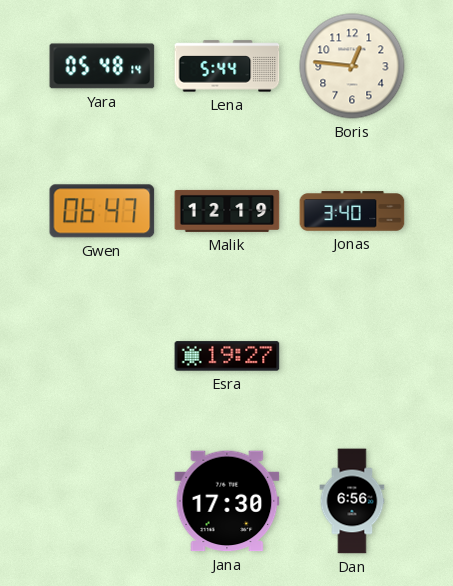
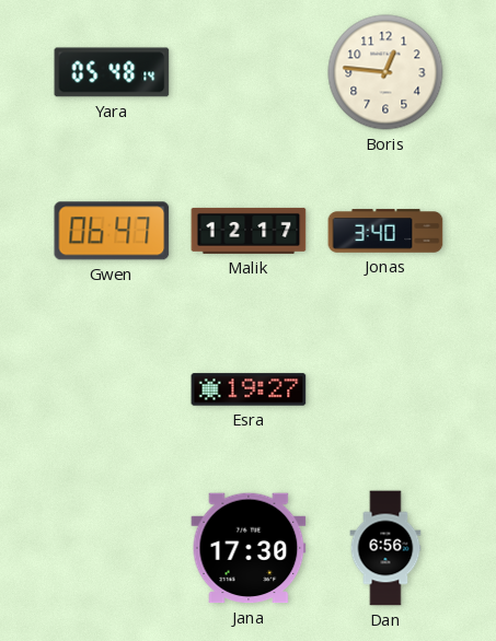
Lena: 5:44 -> none (227, 66)
Malik: 12:19 -> 12:17 (249, 231)
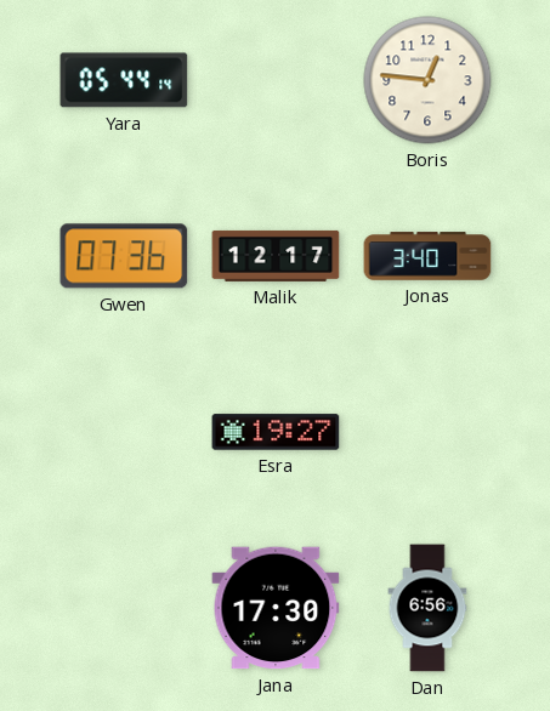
Yara: 05:48 -> 05:44 (124, 80)
Gwen: 06:47 -> 07:36 (124, 256)
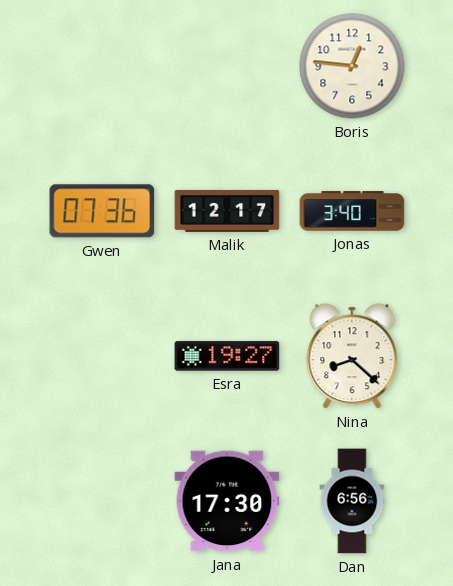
Yara: 05:44 -> none (124, 80)
Nina: none -> 8:22 (352, 356)
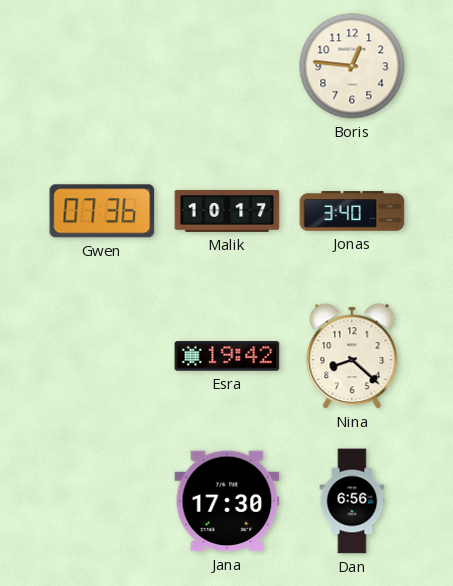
Malik: 12:17 -> 10:17 (227, 211)
Esra: 19:27 -> 19:42 (227, 356)
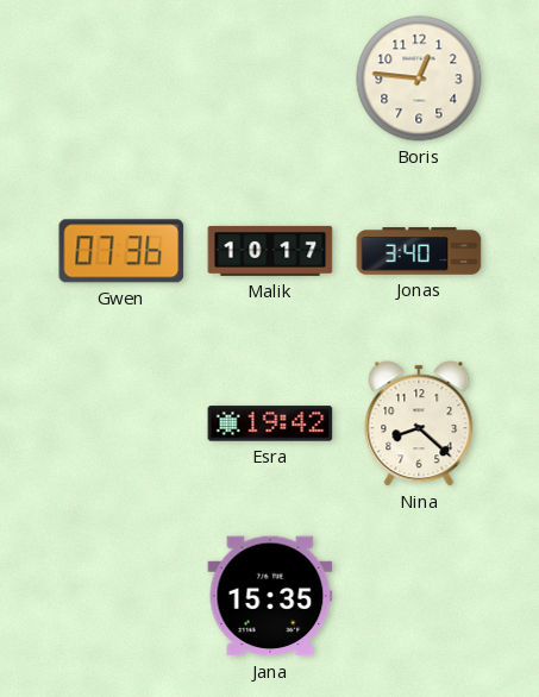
Jana: 17:30 -> 15:35 (270, 596)
Dan: 6:56 -> none (352, 501)
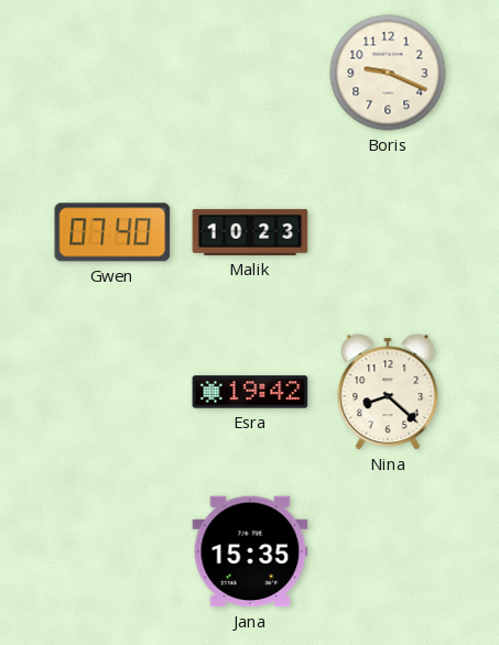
Boris: 12:46 -> 9:19 (388, 73)
Gwen: 07:36 -> 07:40 (112, 232)
Malik: 10:17 -> 10:23 (250, 232)
Jonas: 3:40 -> none (419, 251)
